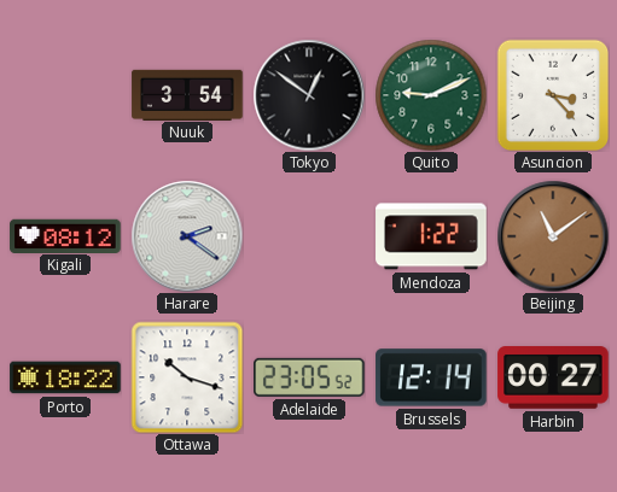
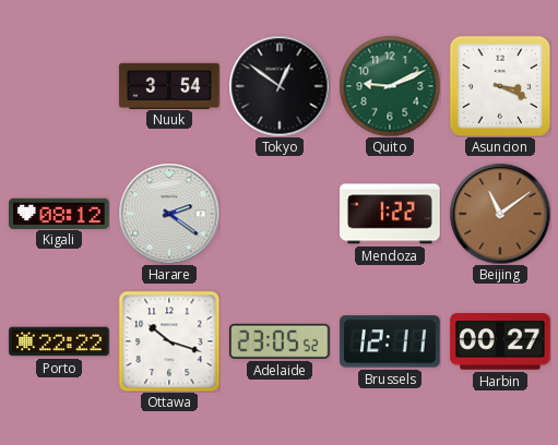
Asuncion: 3:23 -> 3:19 (500, 86)
Porto: 18:22 -> 22:22 (59, 341)
Brussels: 12:14 -> 12:11 (390, 341)
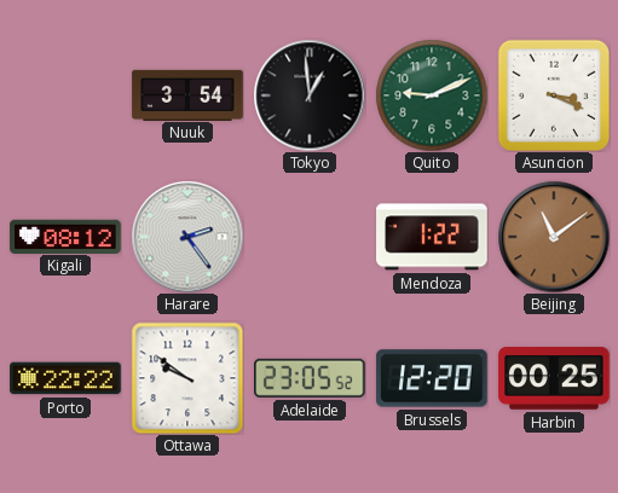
Tokyo: 12:51 -> 12:59 (310, 95)
Harare: 2:21 -> 2:24 (187, 237)
Ottawa: 10:18 -> 9:51 (187, 378)
Brussels: 12:11 -> 12:20 (432, 378)
Harbin: 00:27 -> 00:25 (554, 378)
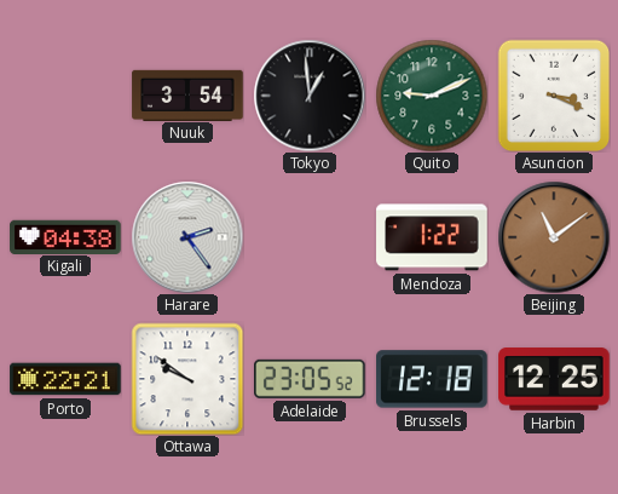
Kigali: 08:12 -> 04:38 (65, 236)
Porto: 22:22 -> 22:21 (65, 379)
Brussels: 12:20 -> 12:18 (432, 379)
Harbin: 00:25 -> 12:25 (554, 379)
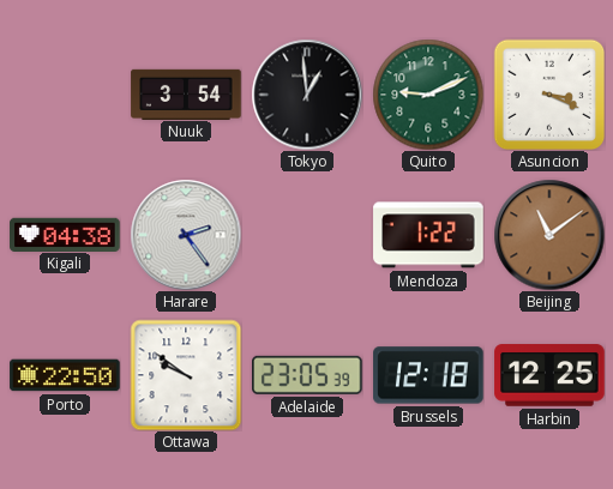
Porto: 22:21 -> 22:50 (65, 375)
Adelaide: 23:05:52 -> 23:05:39 (308, 375)
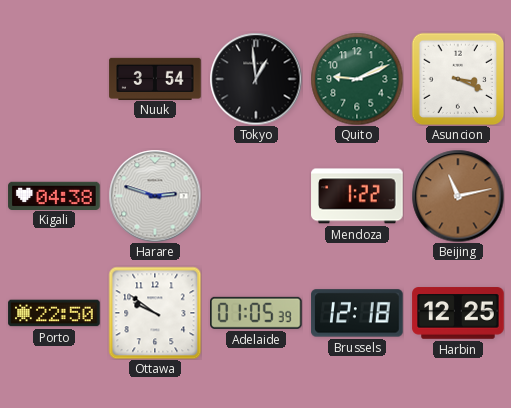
Harare: 2:24 -> 2:48 (155, 196)
Beijing: 11:09 -> 11:13 (458, 196)
Adelaide: 23:05 -> 01:05 (257, 313)
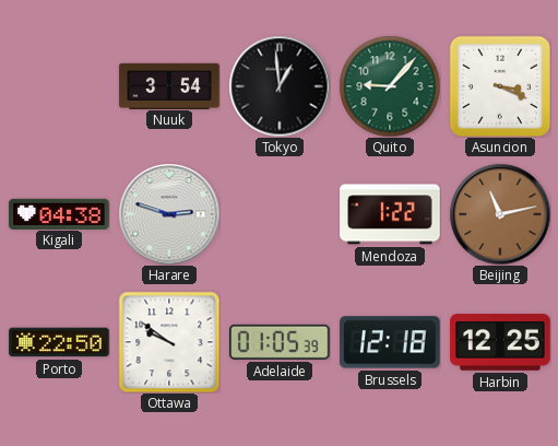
Quito: 9:11 -> 9:07 (390, 86)
